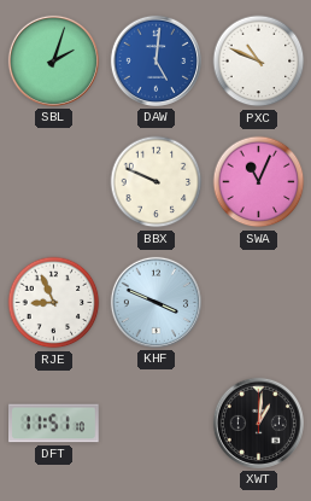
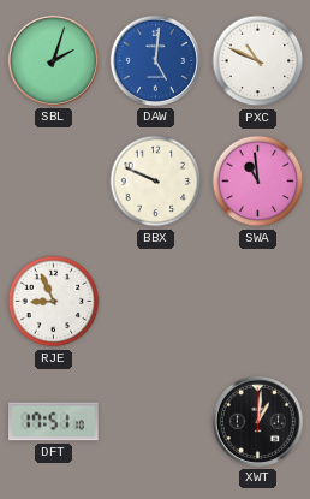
SWA: 11:04 -> 10:59 (258, 182)
KHF: 3:49 -> none (155, 302)
DFT: 11:51 -> 17:51 (54, 422)
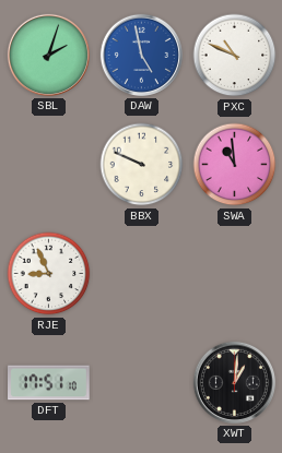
DAW: 5:01 -> 4:58 (141, 55)
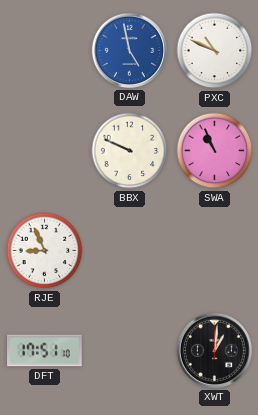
SBL: 2:03 -> none (48, 55)
SWA: 10:59 -> 10:56 (215, 151)
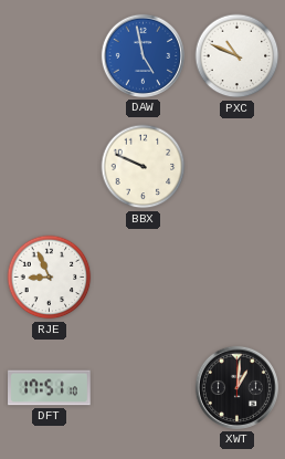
SWA: 10:56 -> none (215, 151)
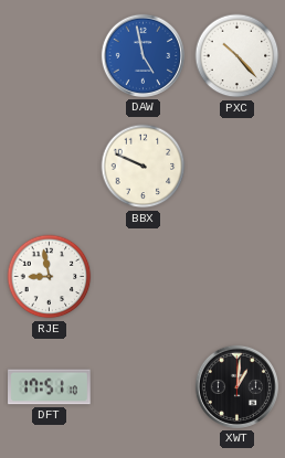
PXC: 10:49 -> 10:23 (237, 56)
RJE: 8:56 -> 8:58 (50, 277)
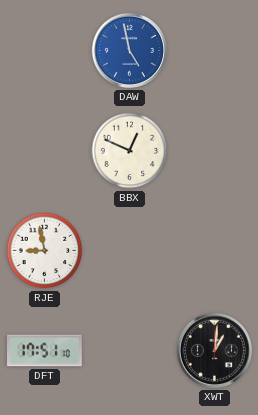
PXC: 10:23 -> none (237, 56)
BBX: 9:49 -> 12:49 (130, 151)
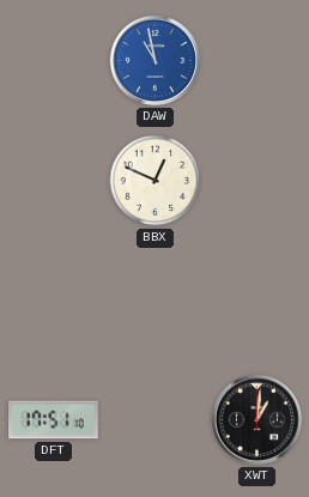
DAW: 4:58 -> 10:58 (154, 60)
RJE: 8:58 -> none (45, 251)
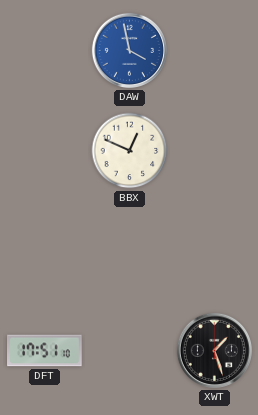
DAW: 10:58 -> 3:58 (129, 50)
XWT: 1:01 -> 1:27 (214, 350)
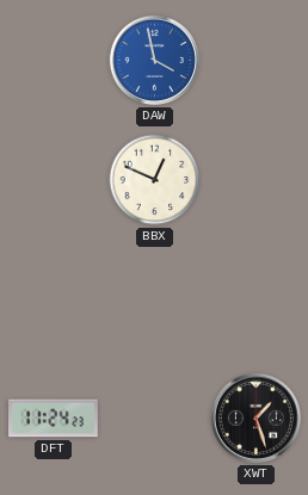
DFT: 17:51 -> 11:24 (54, 419)
